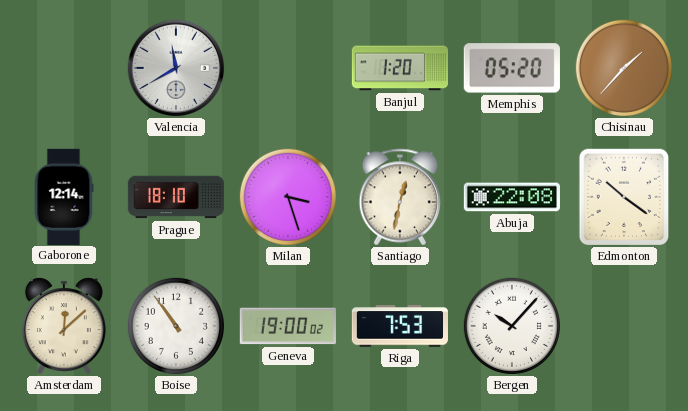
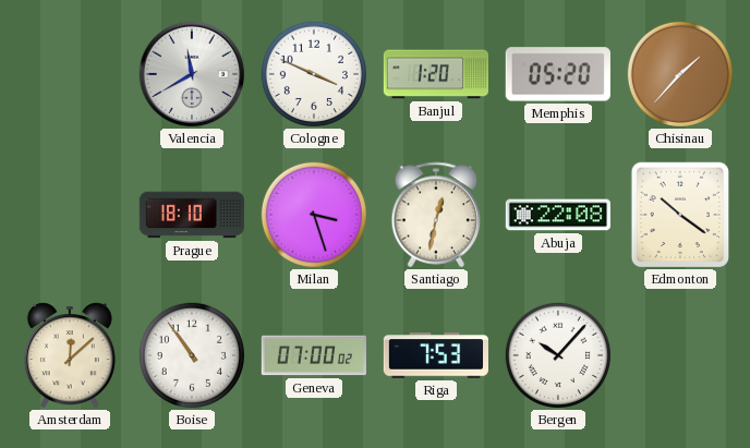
Cologne: none -> 3:49 (314, 74)
Gaborone: 12:14 -> none (64, 196)
Geneva: 19:00 -> 07:00 (314, 355)
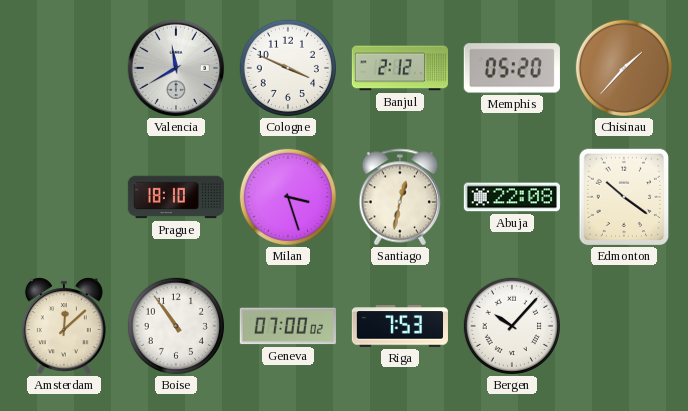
Banjul: 1:20 -> 2:12 (399, 68)
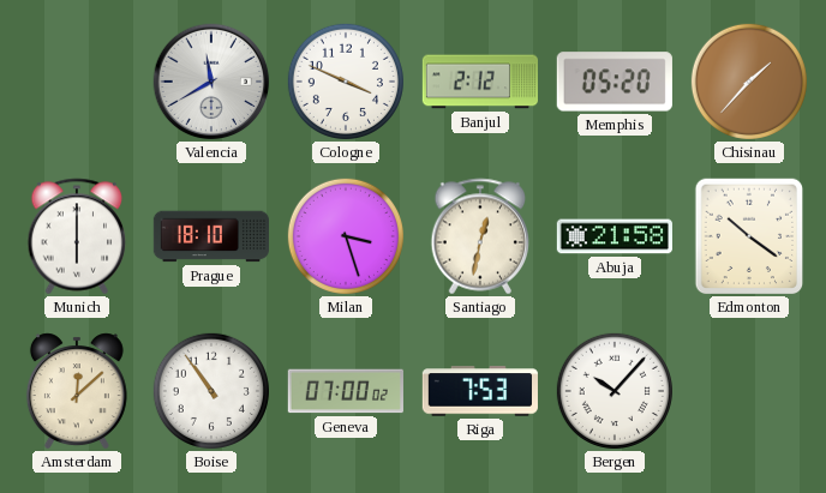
Munich: none -> 6:00 (77, 236)
Abuja: 22:08 -> 21:58 (615, 236)
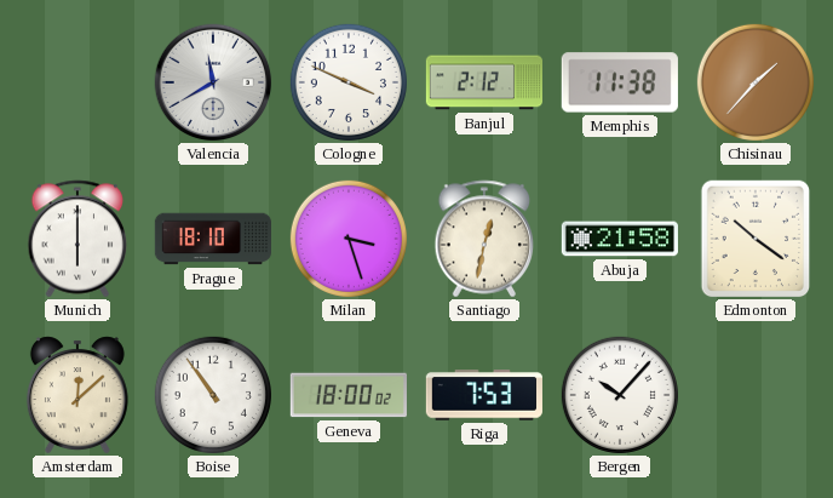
Memphis: 05:20 -> 11:38 (620, 82)
Geneva: 07:00 -> 18:00 (349, 395)
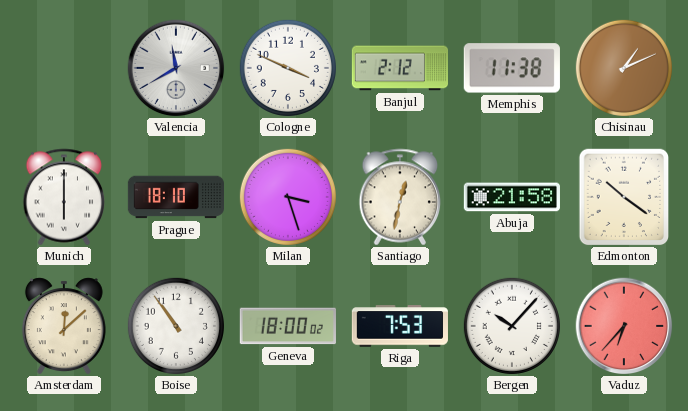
Chisinau: 1:37 -> 1:11 (624, 68)
Vaduz: none -> 6:37 (624, 326)
